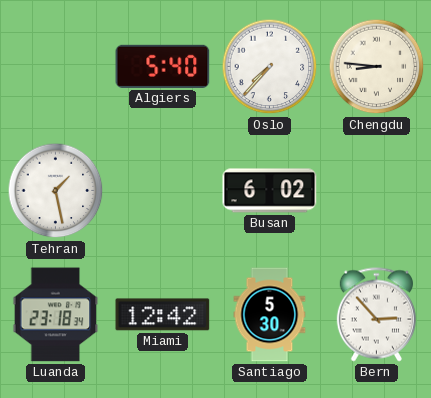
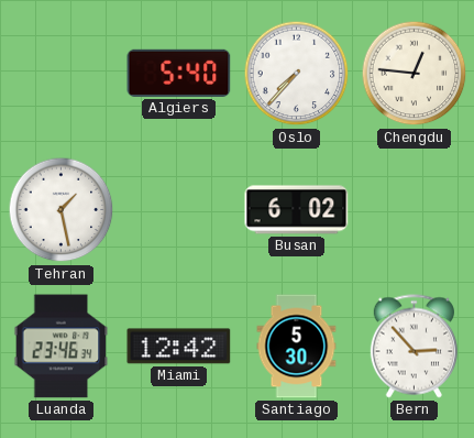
Chengdu: 8:46 -> 12:46 (415, 74)
Luanda: 23:18 -> 23:46 (62, 347)
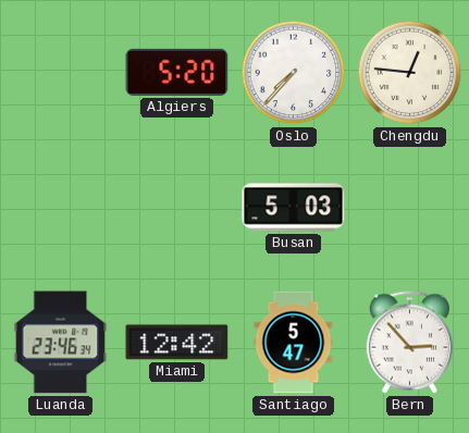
Algiers: 5:40 -> 5:20 (177, 72)
Tehran: 1:28 -> none (62, 210)
Busan: 6:02 -> 5:03 (294, 208)
Santiago: 5:30 -> 5:47 (294, 343)
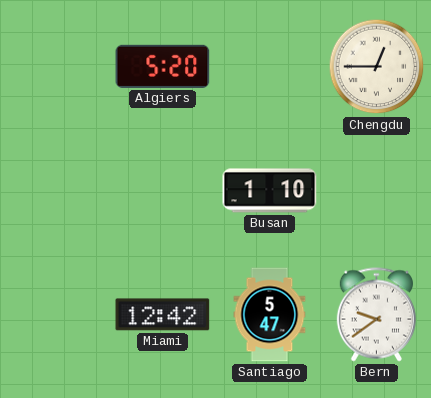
Oslo: 7:37 -> none (294, 73)
Chengdu: 12:46 -> 12:45 (377, 67)
Busan: 5:03 -> 1:10 (270, 191)
Luanda: 23:46 -> none (61, 343)
Bern: 2:53 -> 9:39 (376, 315)
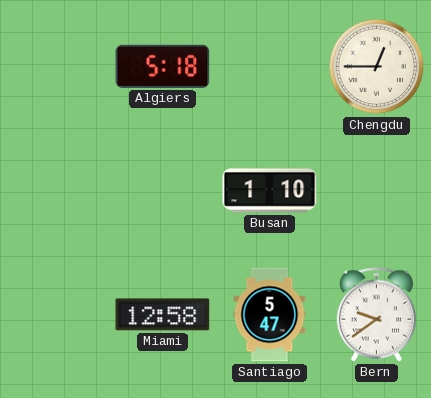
Algiers: 5:20 -> 5:18 (163, 66)
Miami: 12:42 -> 12:58 (163, 315)
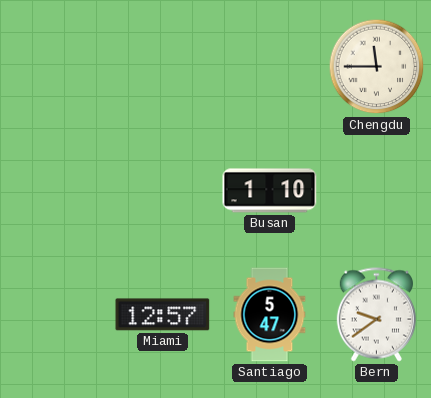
Algiers: 5:18 -> none (163, 66)
Chengdu: 12:45 -> 11:45 (377, 67)
Miami: 12:58 -> 12:57 (163, 315)
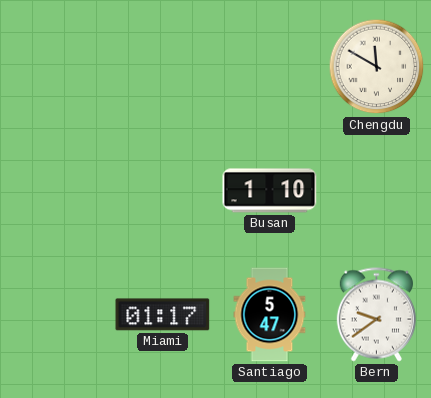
Chengdu: 11:45 -> 11:50 (377, 67)
Miami: 12:57 -> 01:17 (163, 315)
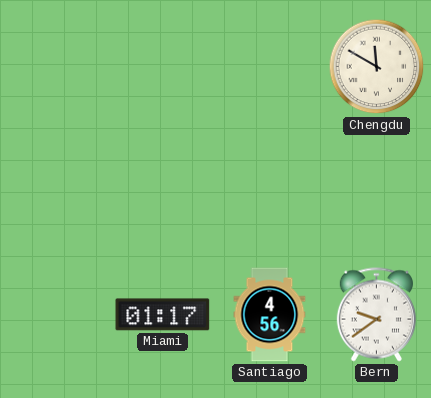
Busan: 1:10 -> none (270, 191)
Santiago: 5:47 -> 4:56 (270, 315)
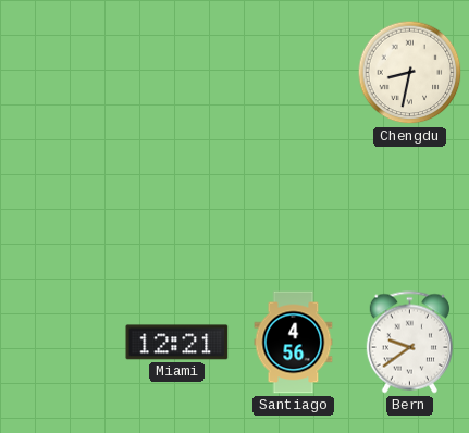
Chengdu: 11:50 -> 8:32 (410, 73)
Miami: 01:17 -> 12:21 (177, 343)
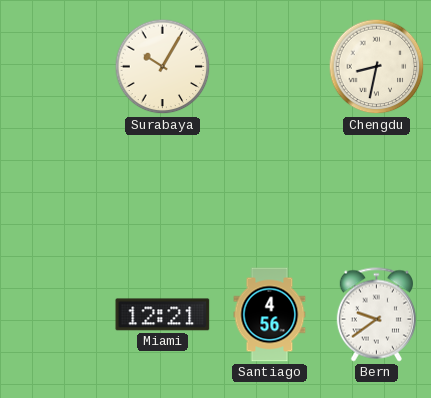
Surabaya: none -> 10:05 (163, 67)
